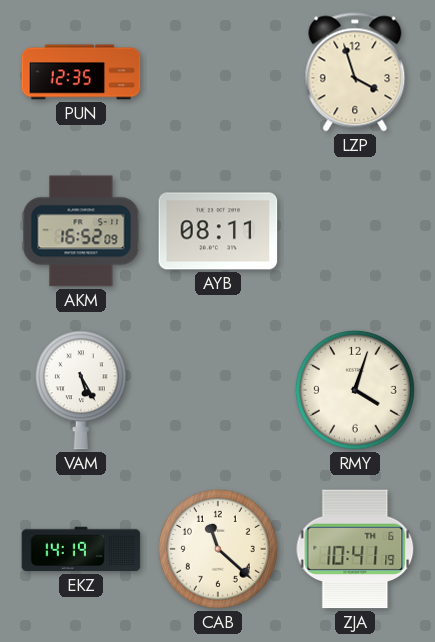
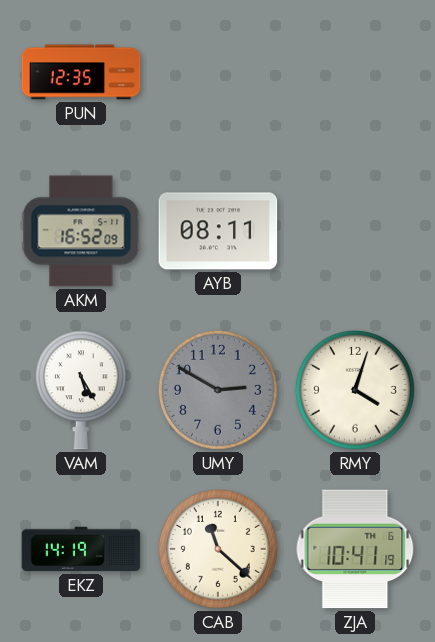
LZP: 3:57 -> none (355, 72)
UMY: none -> 2:50 (218, 390)
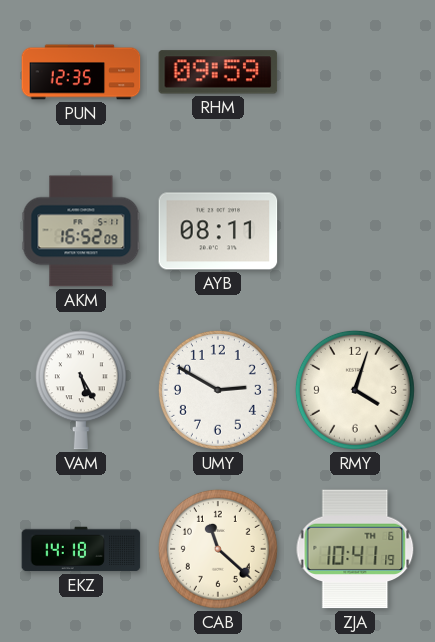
RHM: none -> 09:59 (218, 72)
UMY dial: grey -> white (218, 390)
EKZ: 14:19 -> 14:18 (81, 549)
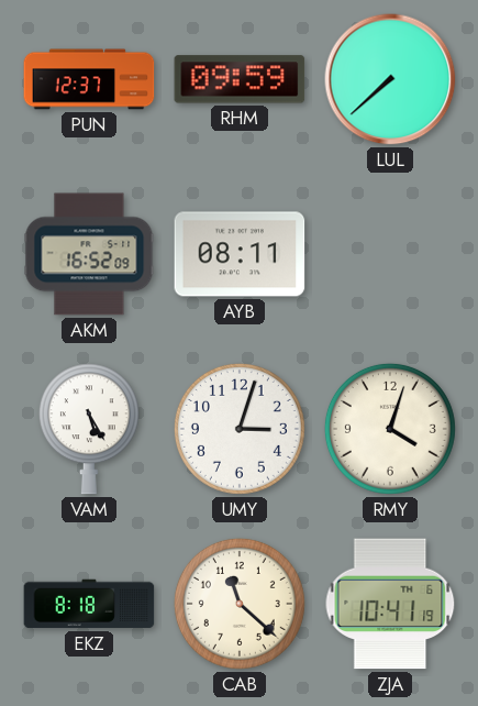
PUN: 12:35 -> 12:37 (89, 79)
LUL: none -> 7:38 (390, 79)
UMY: 2:50 -> 3:03 (240, 429)
EKZ: 14:18 -> 8:18 (89, 604)
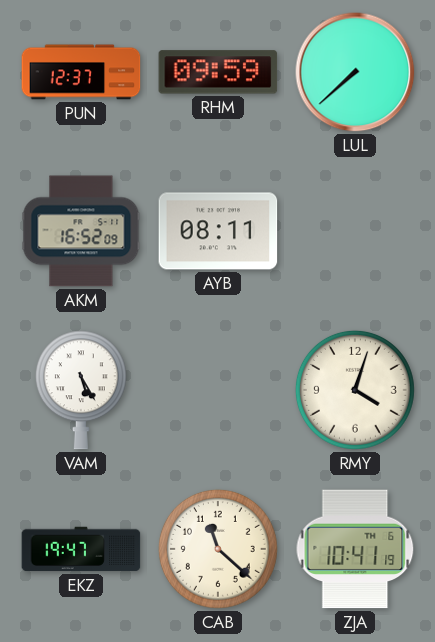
UMY: 3:03 -> none (240, 429)
EKZ: 8:18 -> 19:47 (81, 549)
